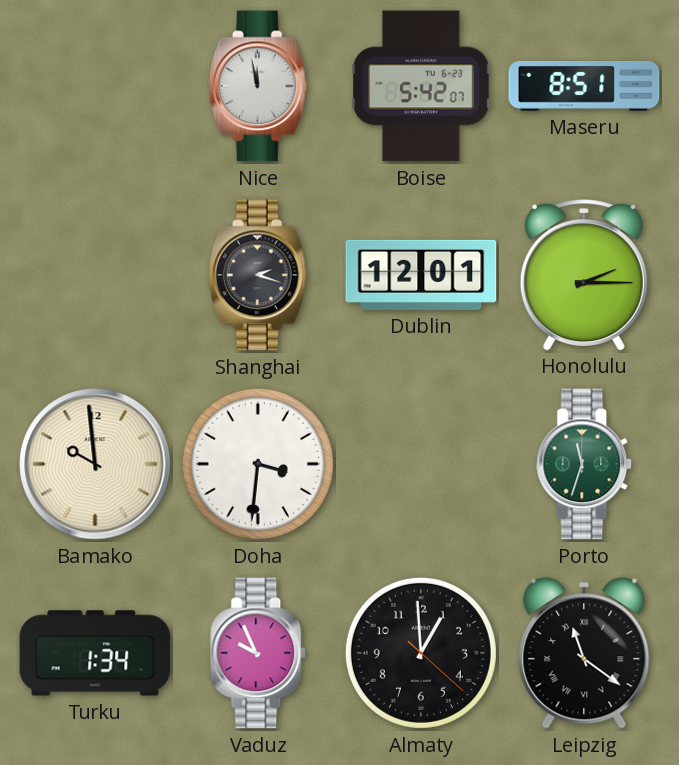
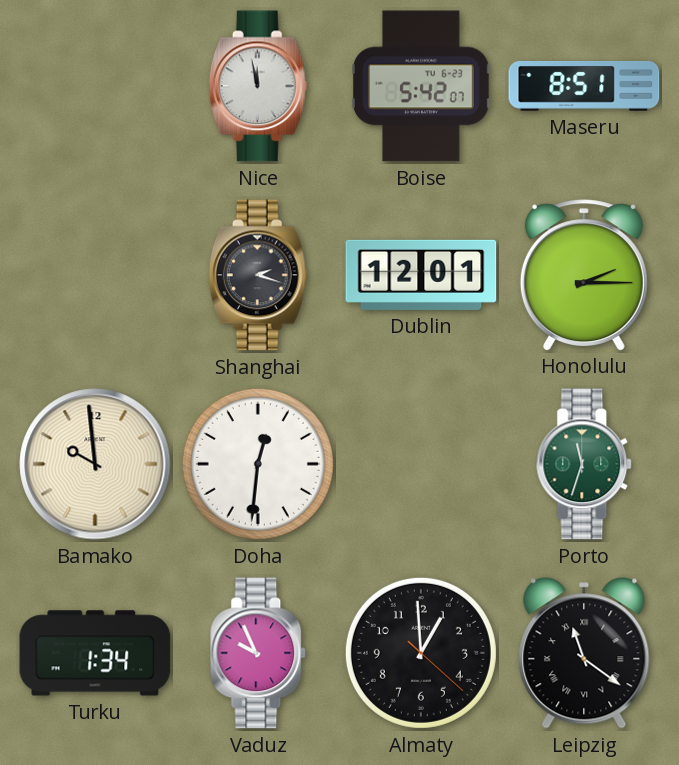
Doha: 3:31 -> 12:31 (258, 464)
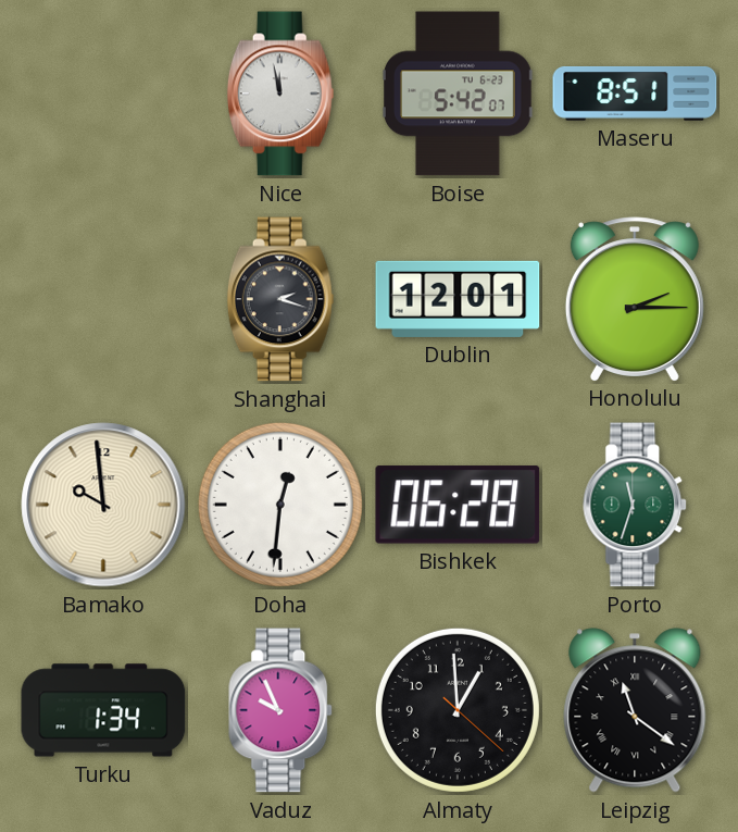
Bishkek: none -> 06:28 (458, 505)
